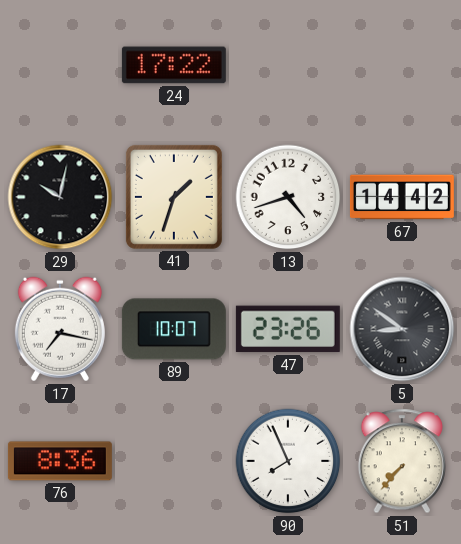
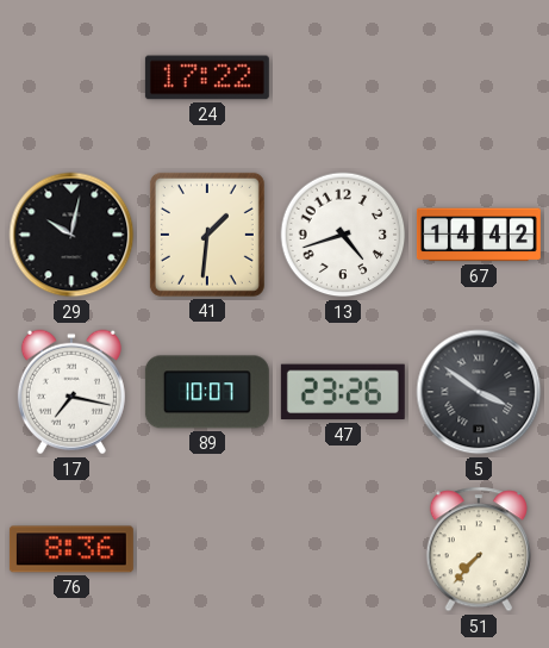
41: 1:33 -> 1:31 (207, 235)
5: 8:51 -> 3:51 (479, 392)
90: 7:56 -> none (288, 461)
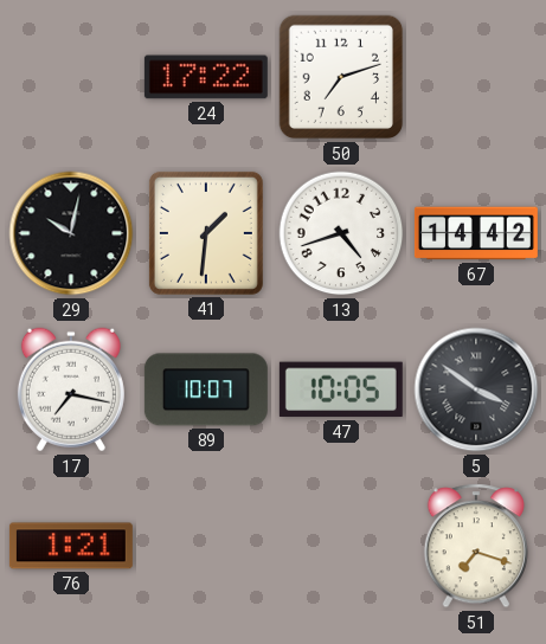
50: none -> 7:12 (341, 77)
47: 23:26 -> 10:05 (341, 389)
76: 8:36 -> 1:21 (71, 546)
51: 7:37 -> 7:18 (475, 546)
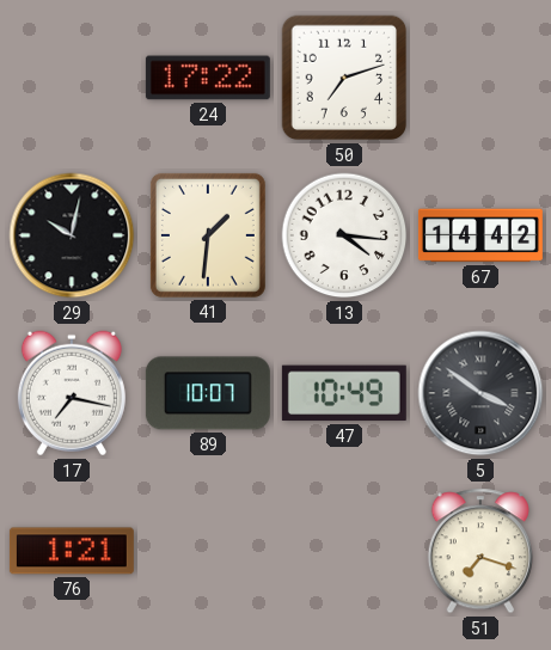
13: 4:42 -> 4:16 (344, 235)
47: 10:05 -> 10:49 (344, 393)
